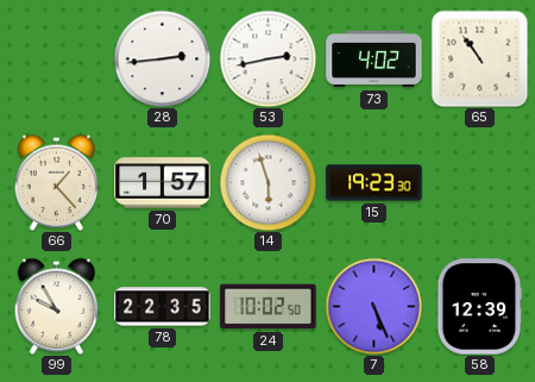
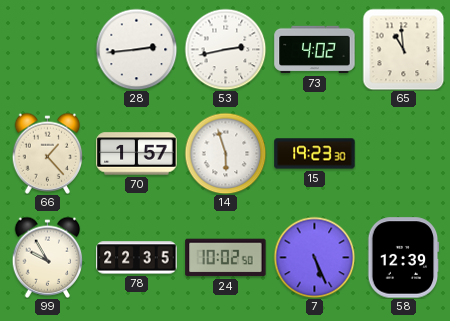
65: 10:54 -> 10:59 (403, 49)
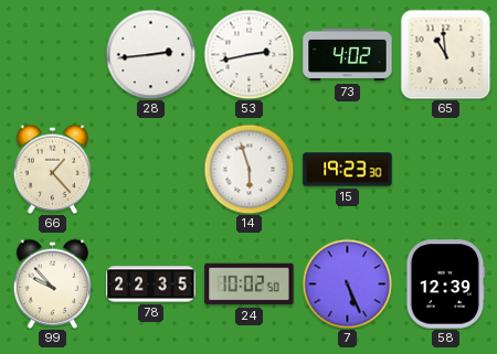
70: 1:57 -> none (137, 154)
99: 9:55 -> 9:53 (53, 283)
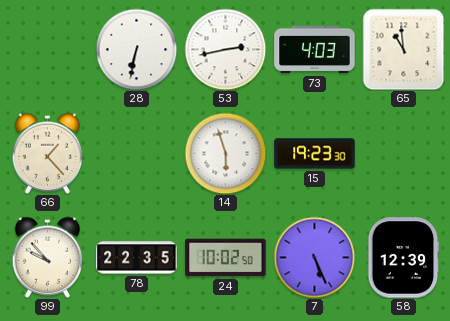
28: 2:44 -> 6:32 (136, 49)
73: 4:02 -> 4:03 (315, 50)
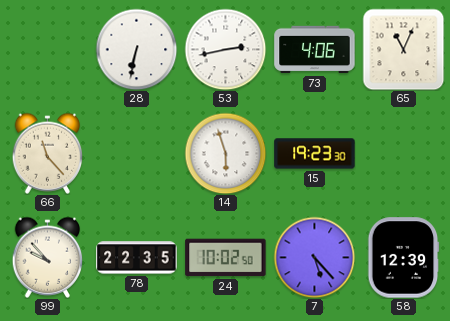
73: 4:03 -> 4:06 (315, 50)
65: 10:59 -> 11:04 (403, 49)
66: 1:23 -> 11:23 (48, 153)
7: 5:26 -> 5:23 (314, 257)
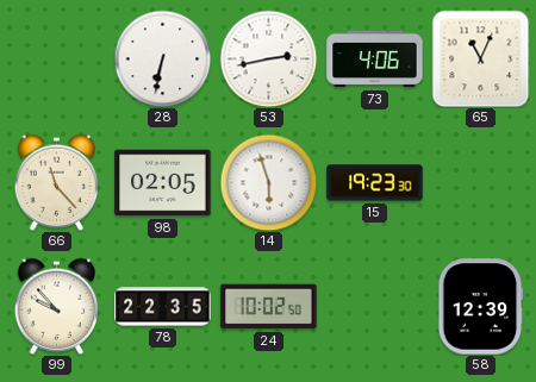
98: none -> 02:05 (163, 183)
7: 5:23 -> none (314, 257)
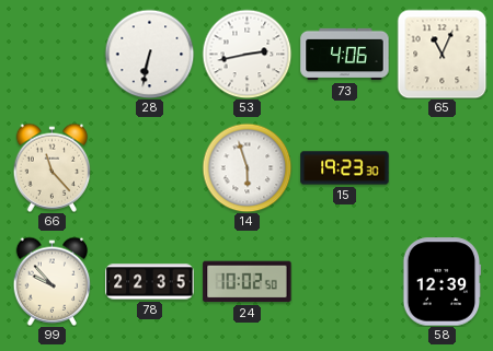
98: 02:05 -> none (163, 183)
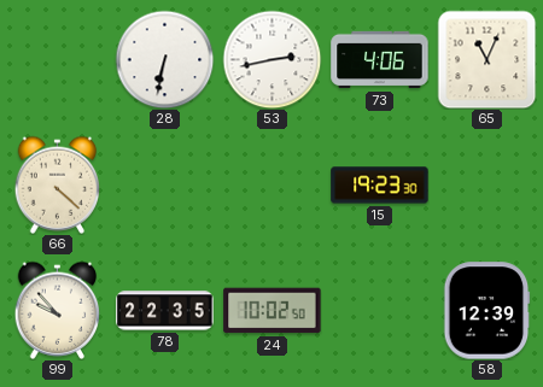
66: 11:23 -> 4:22 (58, 184)
14: 5:57 -> none (246, 167)
